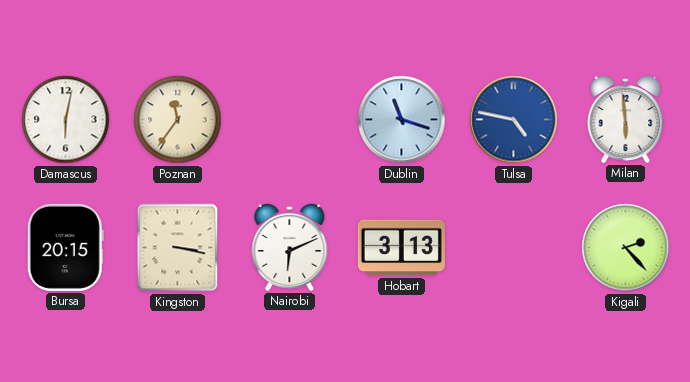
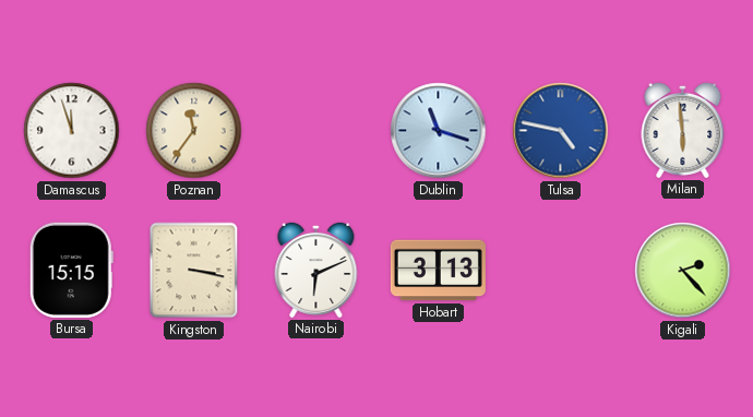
Damascus: 6:02 -> 11:57 (72, 131)
Bursa: 20:15 -> 15:15 (71, 270)
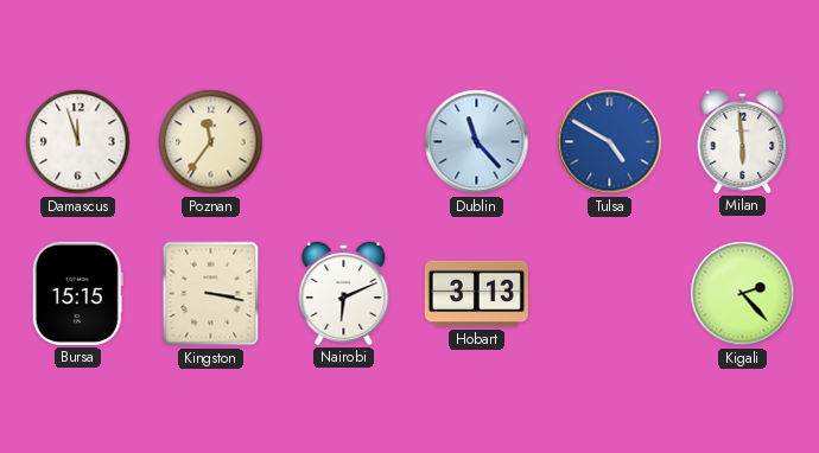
Dublin: 11:18 -> 11:23 (477, 142)
Tulsa: 4:47 -> 4:50 (610, 142)
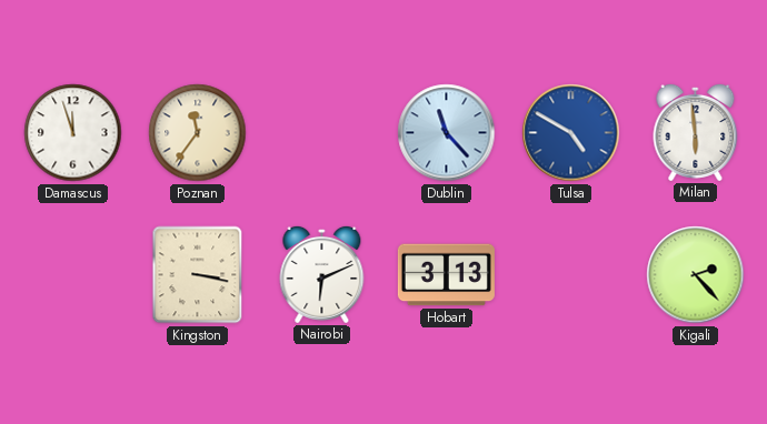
Bursa: 15:15 -> none (77, 293)
